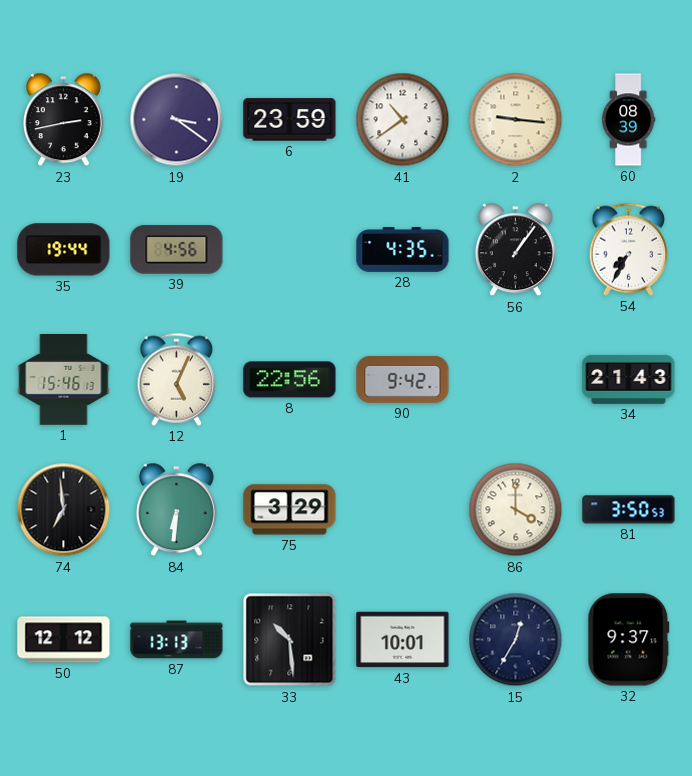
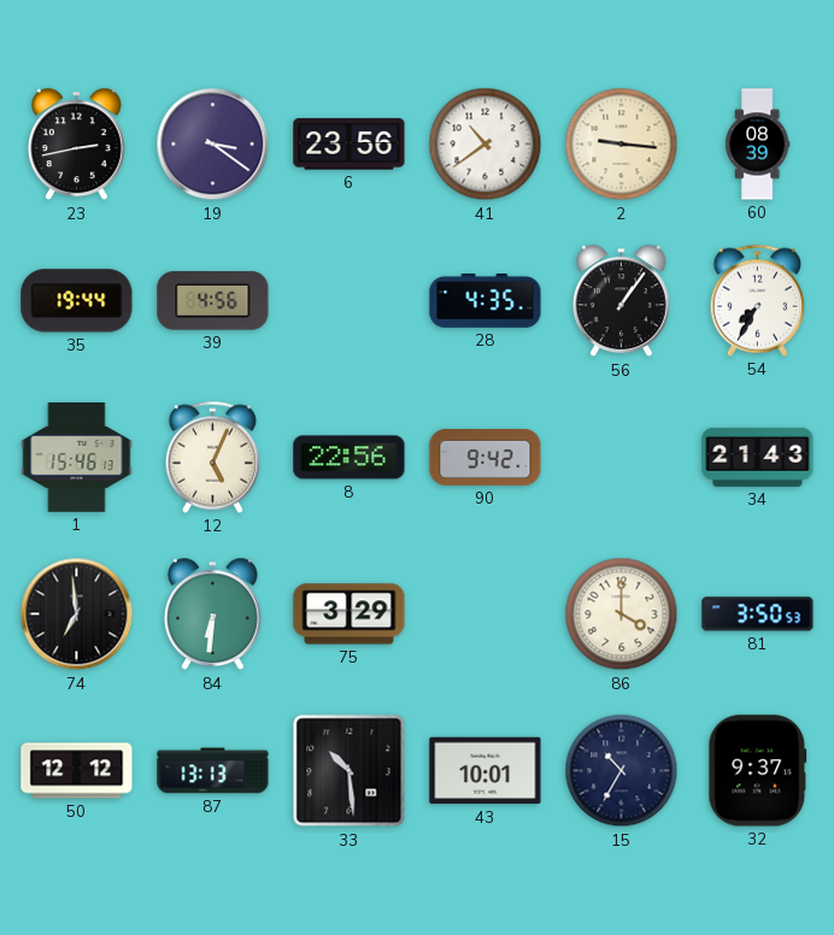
6: 23:59 -> 23:56 (350, 145)
15: 12:35 -> 10:35 (622, 771)
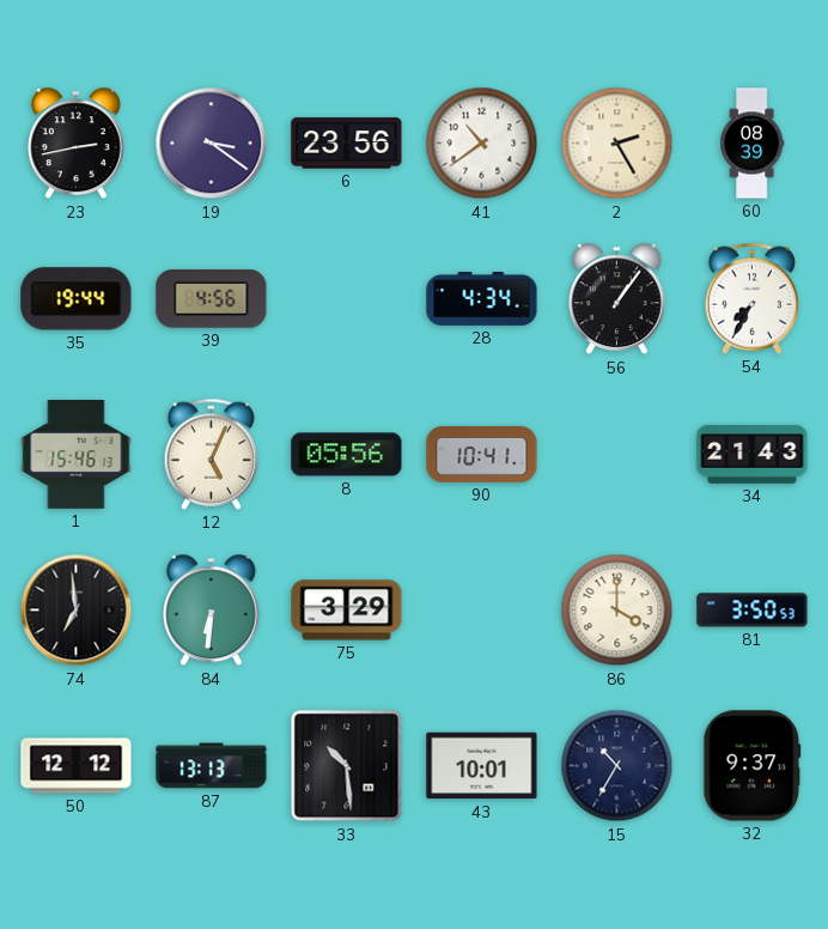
2: 9:16 -> 2:25 (617, 144)
28: 4:35 -> 4:34 (482, 299)
8: 22:56 -> 05:56 (347, 455)
90: 9:42 -> 10:41 (482, 454)
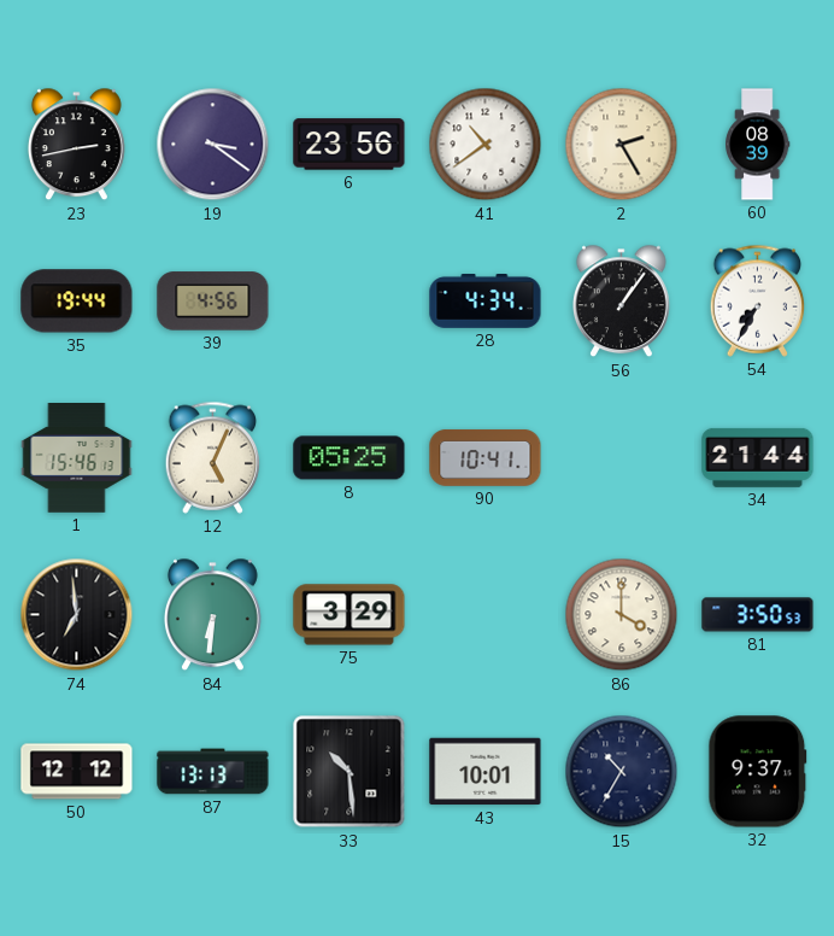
8: 05:56 -> 05:25 (350, 458)
34: 21:43 -> 21:44 (758, 457)
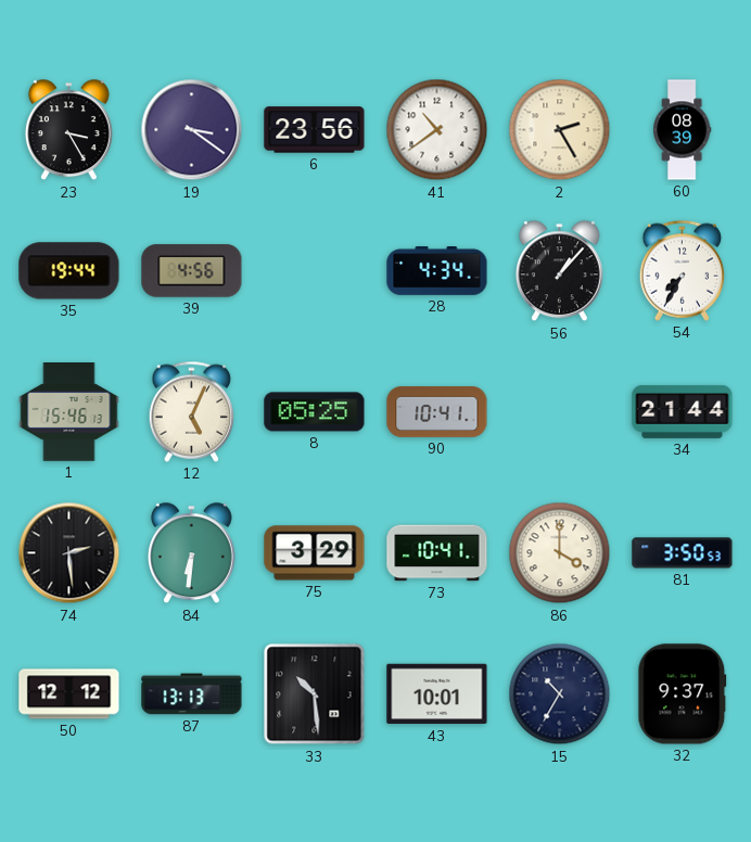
23: 2:43 -> 3:25 (68, 130)
56: 1:06 -> 1:07 (559, 271)
74: 6:59 -> 2:29 (69, 553)
73: none -> 10:41 (437, 553)
